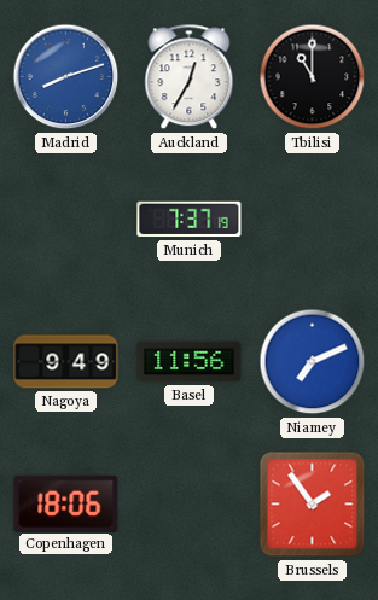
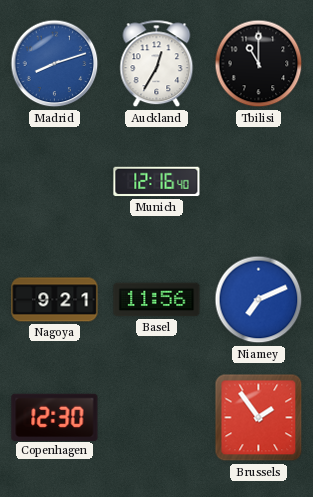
Munich: 7:37 -> 12:16 (157, 182)
Nagoya: 9:49 -> 9:21 (55, 300)
Copenhagen: 18:06 -> 12:30 (55, 417)
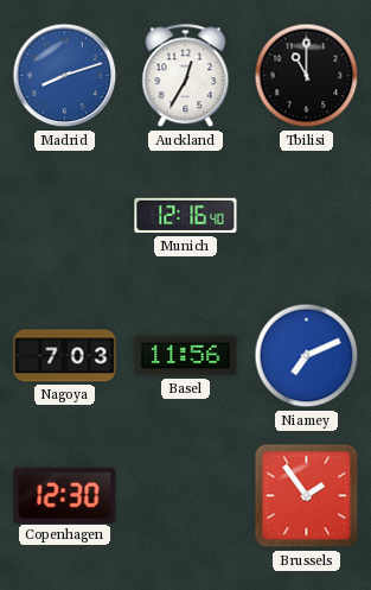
Nagoya: 9:21 -> 7:03 (65, 356)
